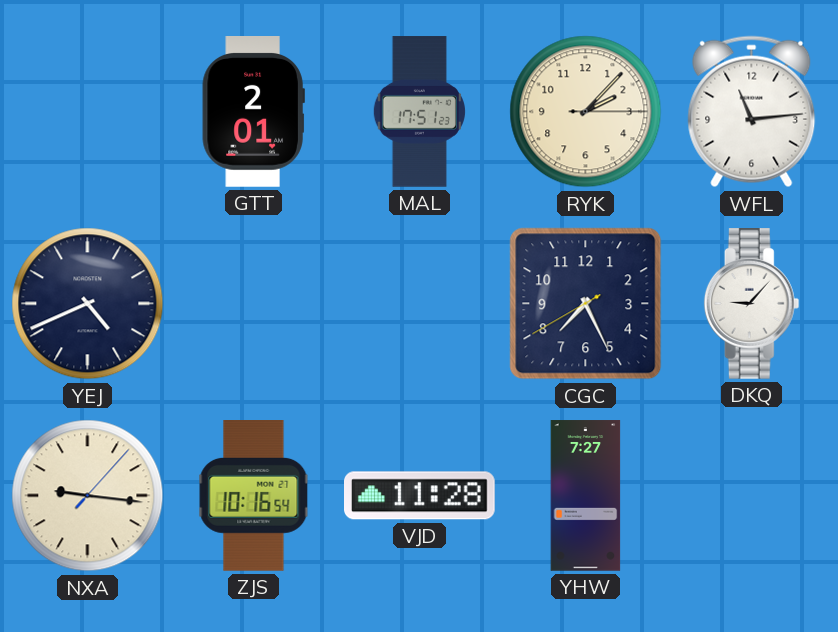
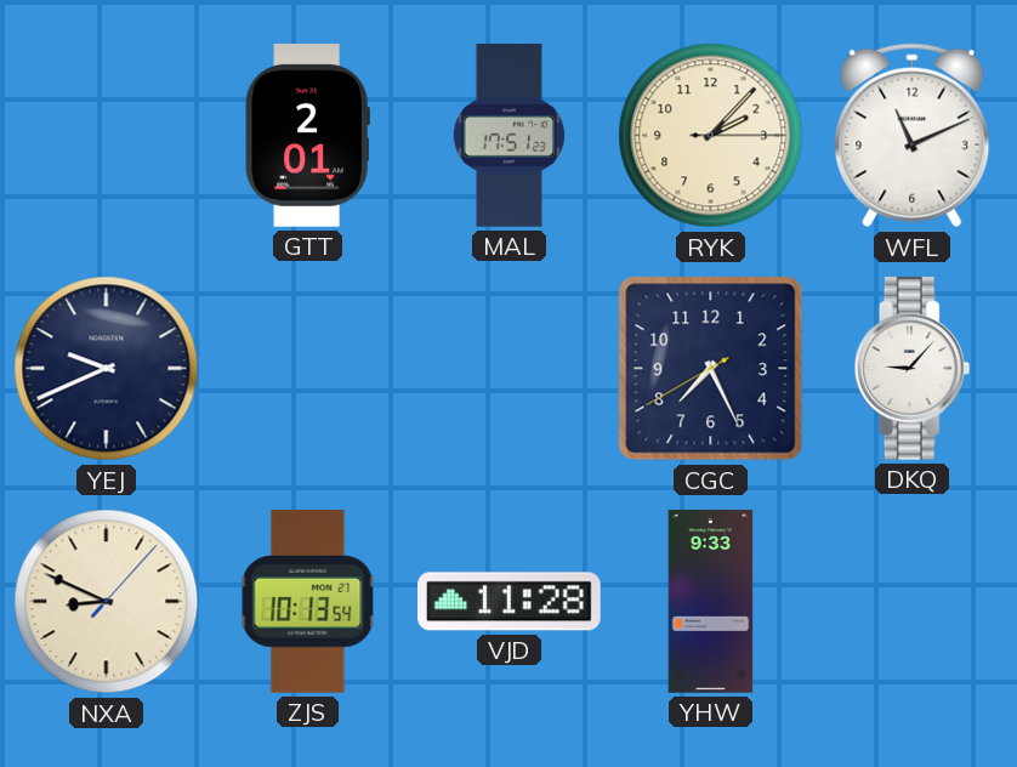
WFL: 11:14 -> 11:11 (913, 136)
YEJ: 4:41 -> 9:41 (107, 369)
NXA: 9:16 -> 8:49 (107, 602)
ZJS: 10:16 -> 10:13 (308, 602)
YHW: 7:27 -> 9:33 (711, 602)
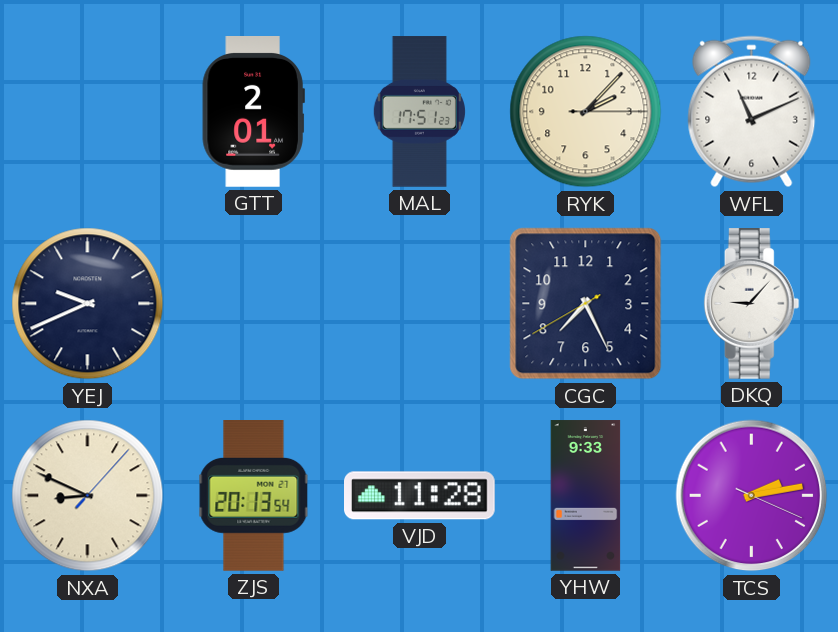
ZJS: 10:13 -> 20:13 (254, 496)
TCS: none -> 2:13 (752, 496)
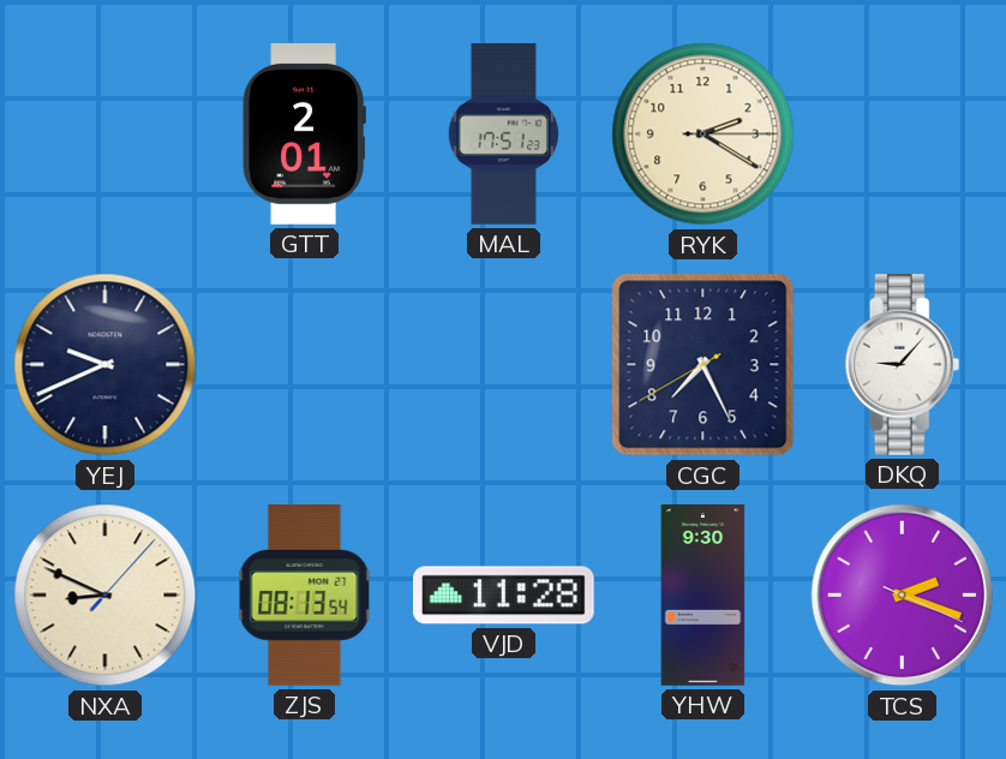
RYK: 2:07 -> 2:20 (703, 135)
WFL: 11:11 -> none (752, 112)
ZJS: 20:13 -> 08:13 (305, 596)
YHW: 9:33 -> 9:30 (703, 596)
TCS: 2:13 -> 2:18 (903, 596)
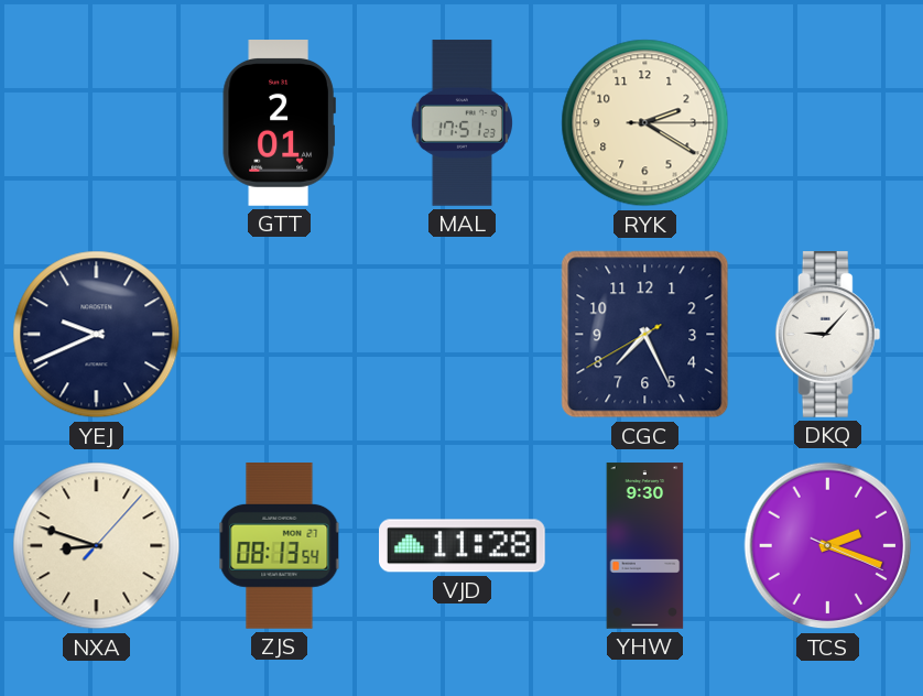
NXA: 8:49 -> 8:48 (97, 546)
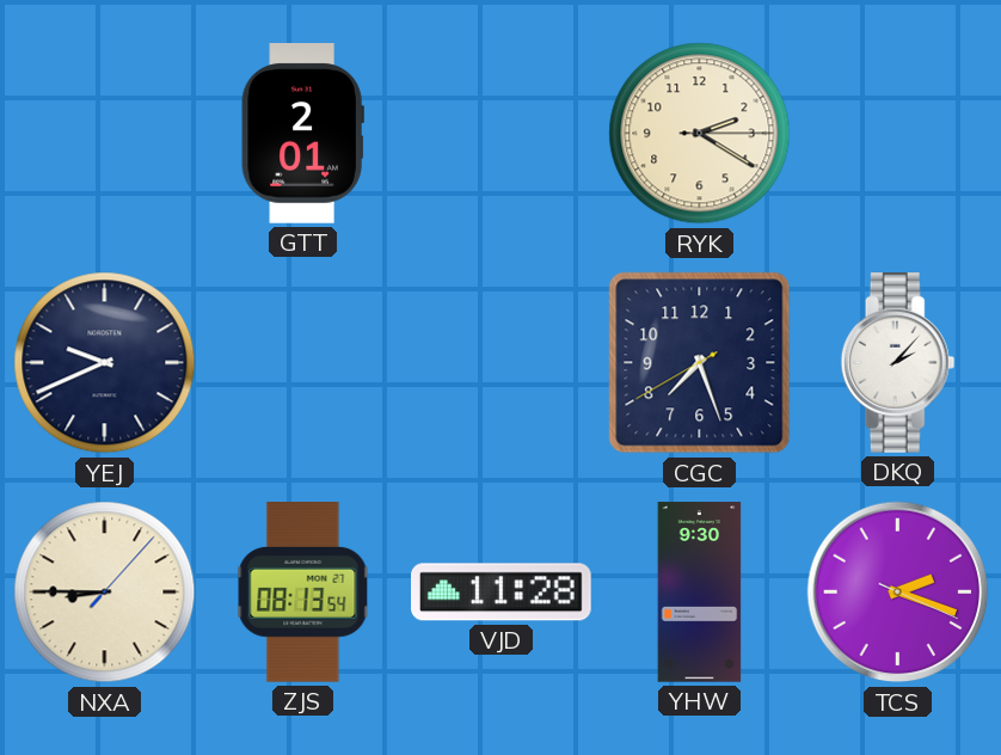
MAL: 17:51 -> none (461, 123)
CGC: 7:25 -> 7:26 (700, 363)
DKQ: 9:07 -> 2:07 (898, 363)
NXA: 8:48 -> 8:45 (105, 593)
